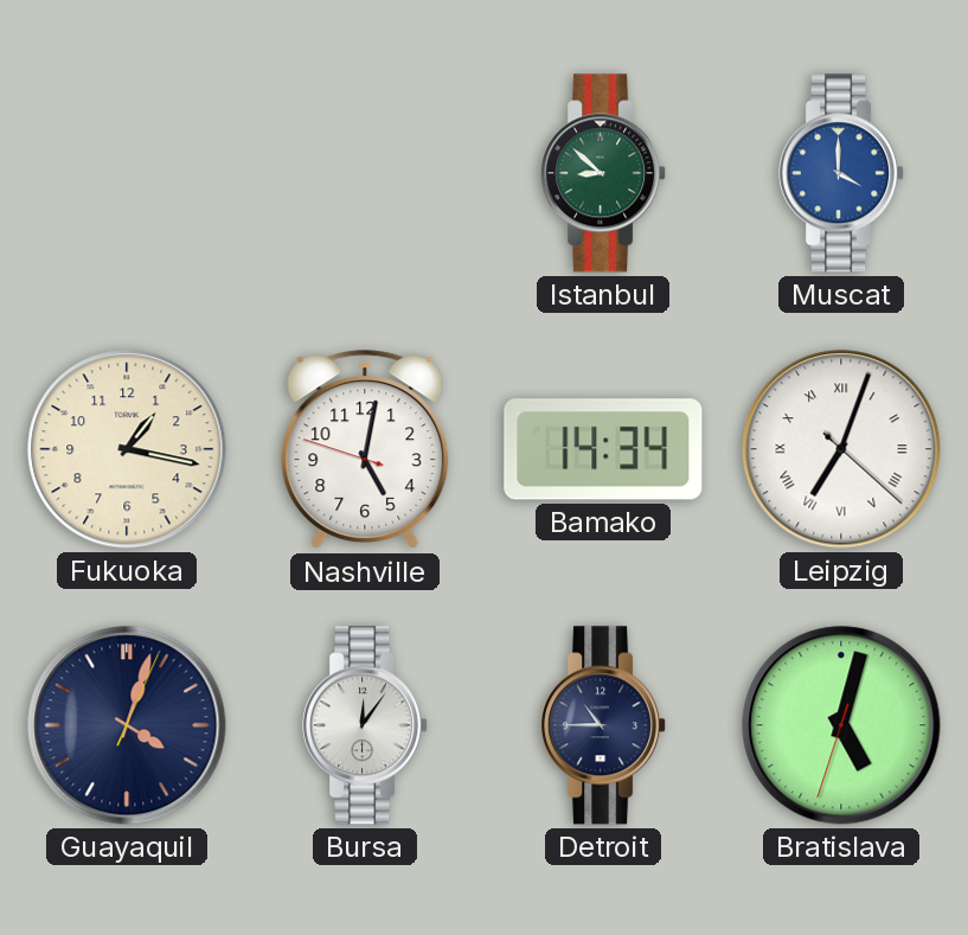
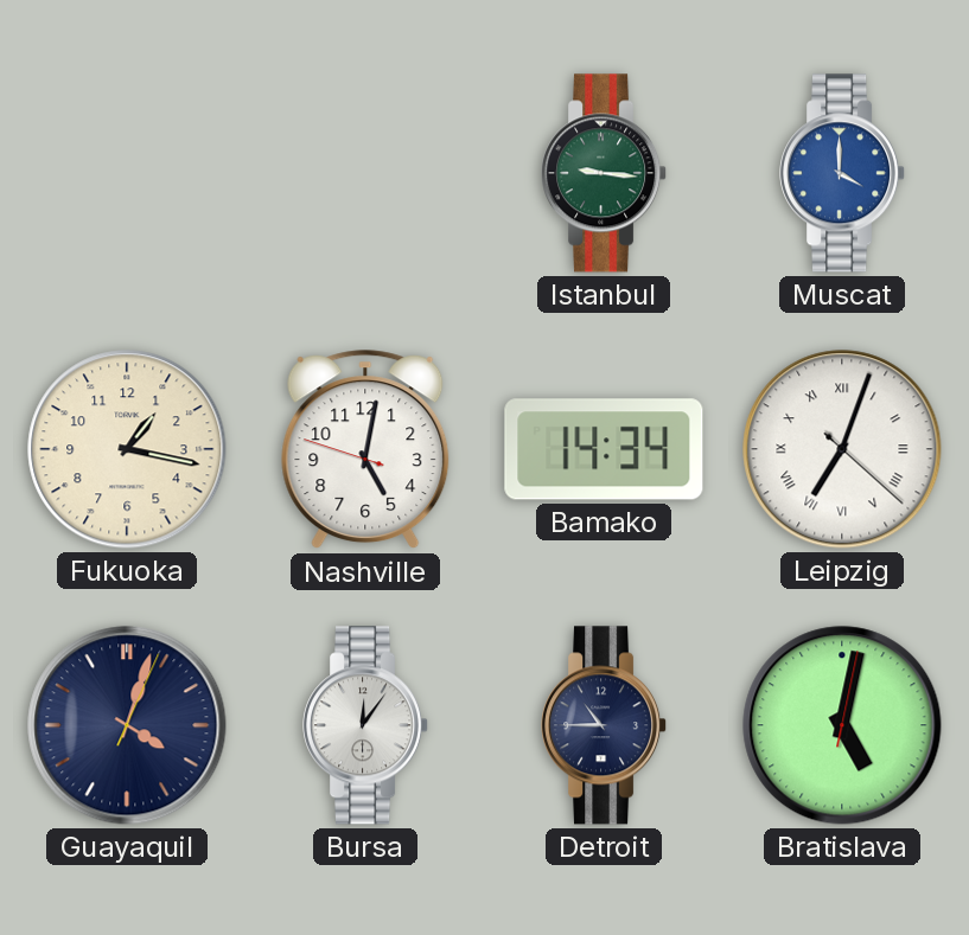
Istanbul: 8:52 -> 9:16 (605, 173)
Bratislava: 5:02:33 -> 5:02:02 (842, 725)
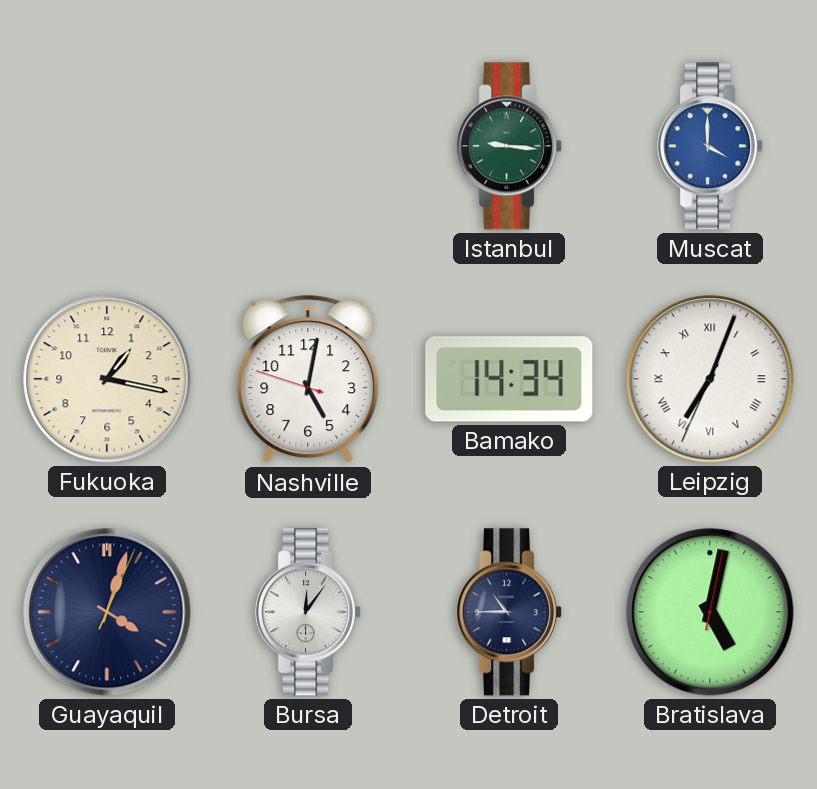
Leipzig: 7:03:22 -> 7:03:34 (710, 379)
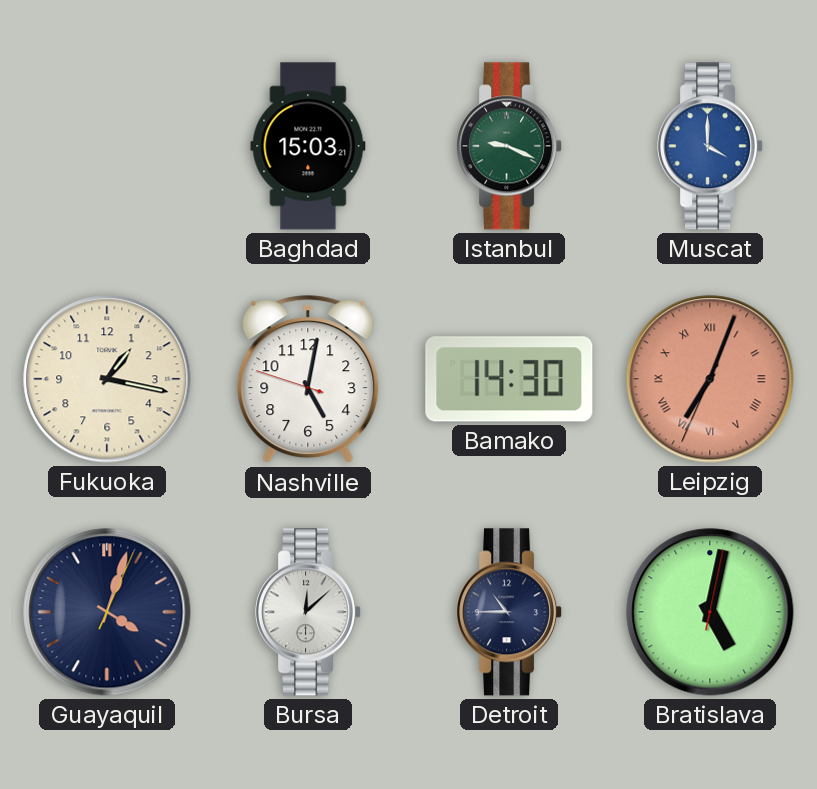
Baghdad: none -> 15:03 (308, 146)
Istanbul: 9:16 -> 9:19 (510, 146)
Bamako: 14:34 -> 14:30 (509, 379)
Leipzig dial: white -> salmon (710, 379)
Bursa: 12:06 -> 12:08 (309, 612)
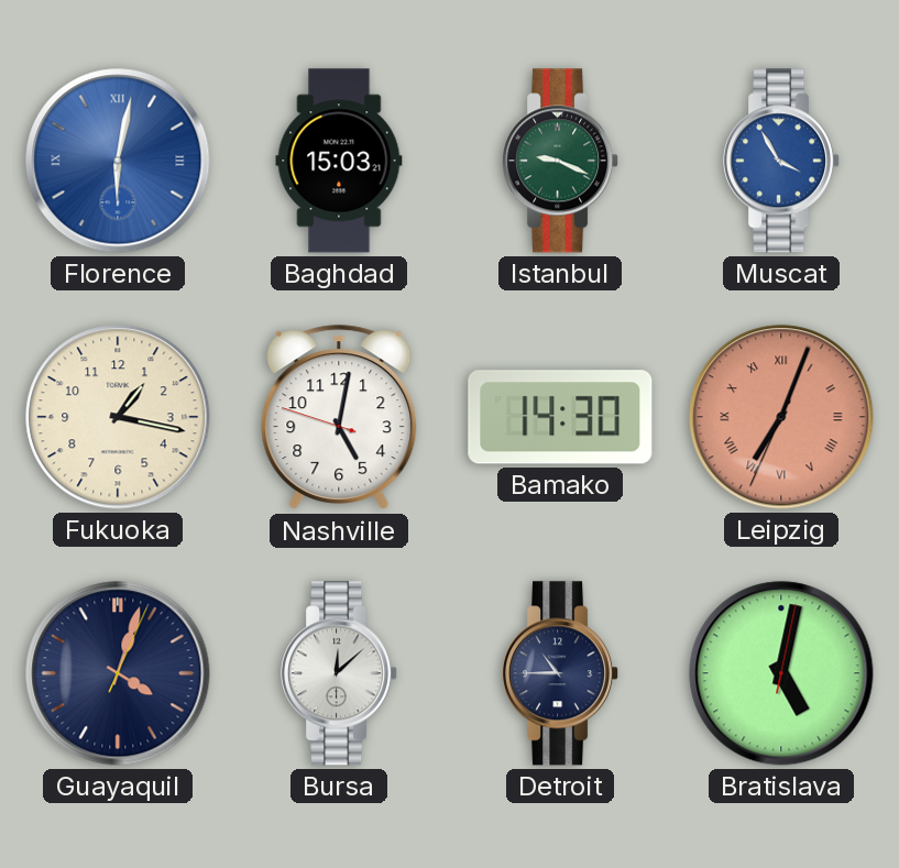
Florence: none -> 6:02 (118, 161)
Muscat: 4:00 -> 3:55 (782, 161)
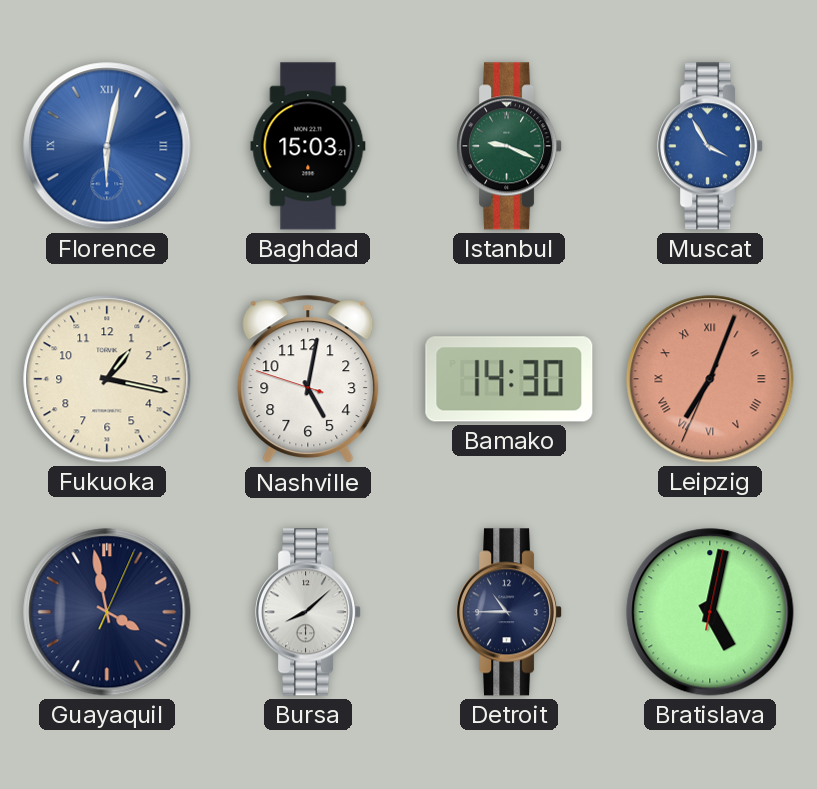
Guayaquil: 4:03 -> 3:58 (107, 612)
Bursa: 12:08 -> 8:08 (309, 612)
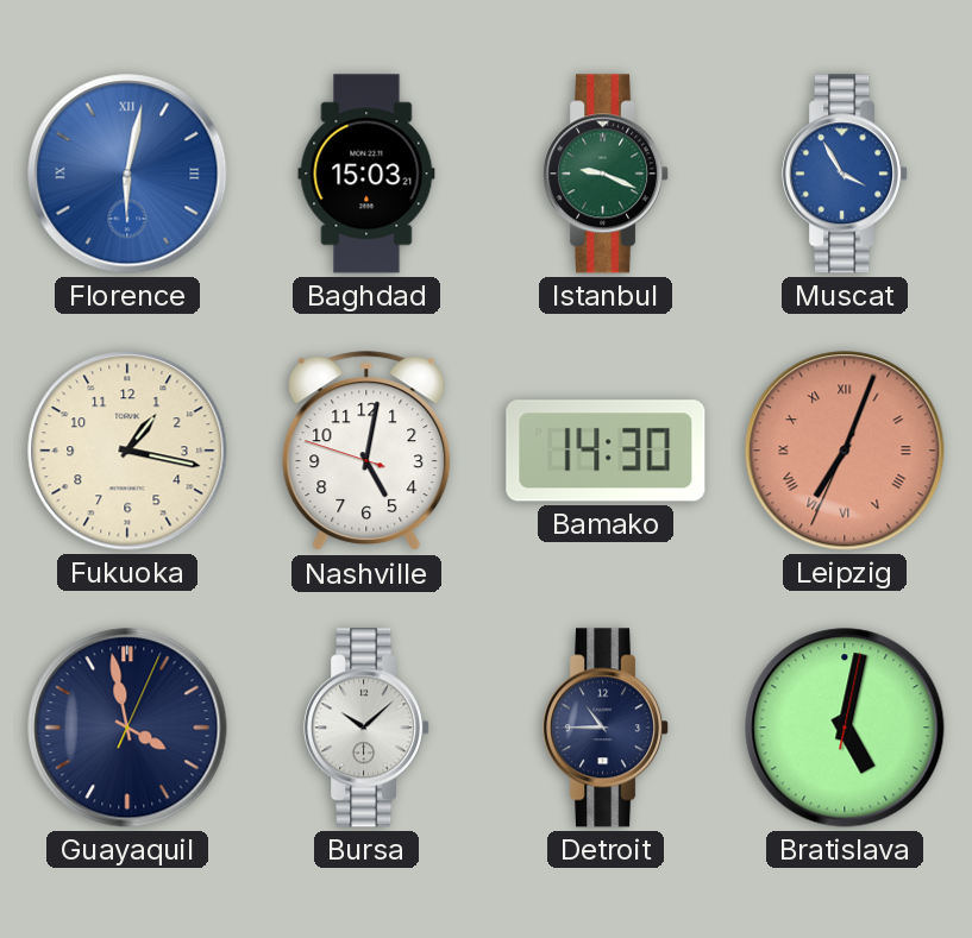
Bursa: 8:08 -> 10:08 (368, 728)
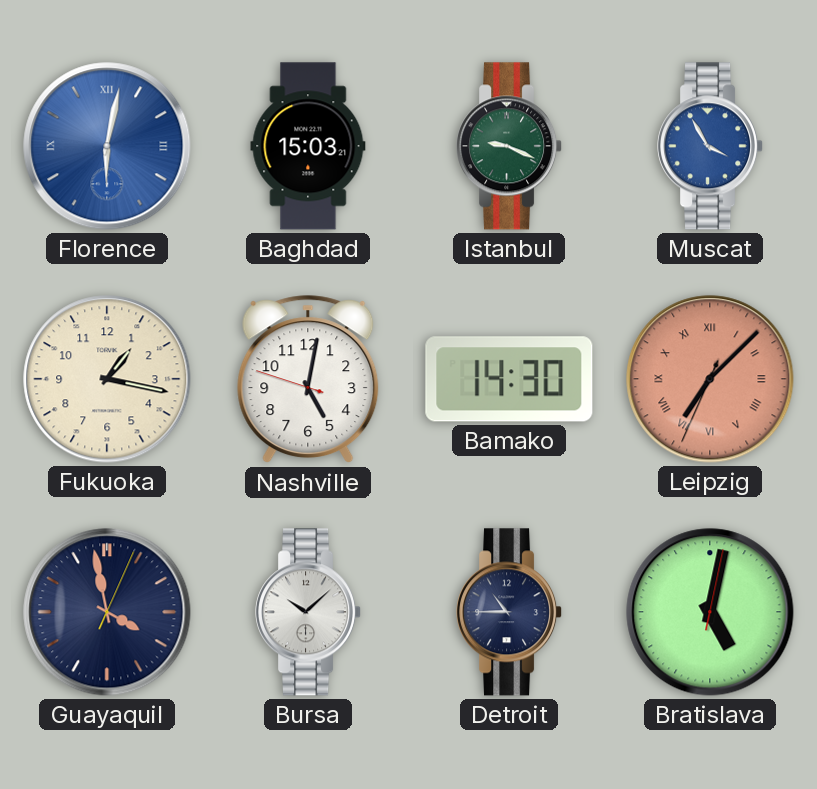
Leipzig: 7:03 -> 7:07 (710, 379)
